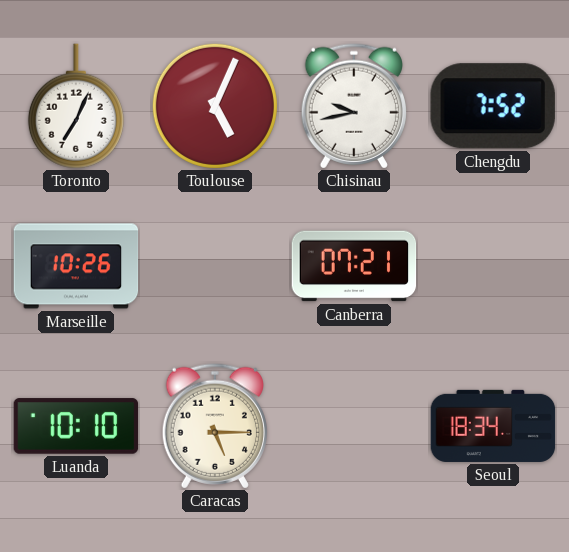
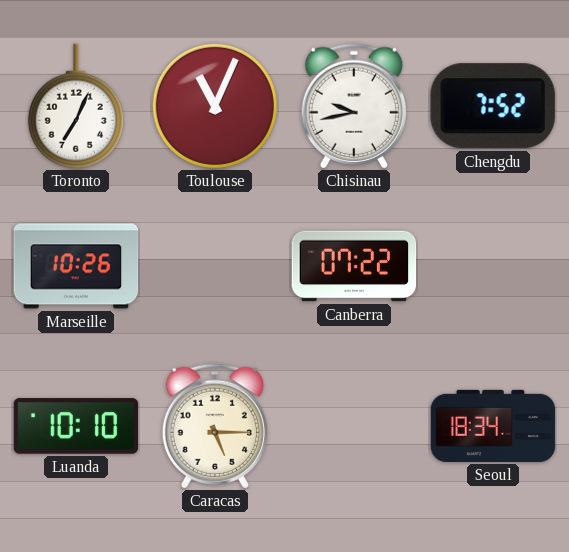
Toulouse: 5:04 -> 11:04 (215, 106)
Canberra: 07:21 -> 07:22 (354, 266)
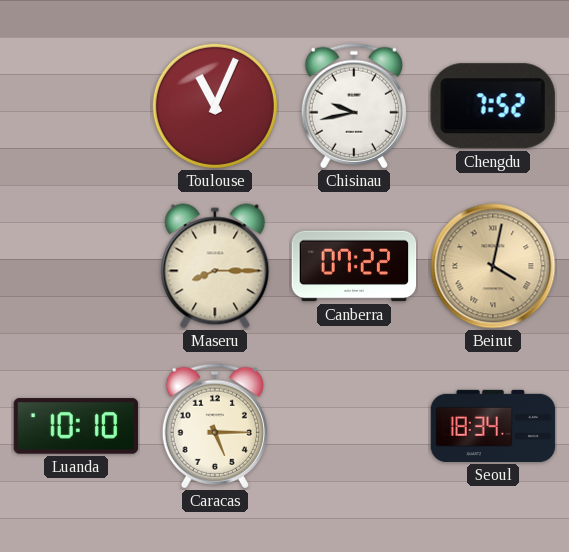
Toronto: 7:04 -> none (76, 106)
Marseille: 10:26 -> none (76, 266)
Maseru: none -> 8:15 (215, 266)
Beirut: none -> 4:02 (493, 266)
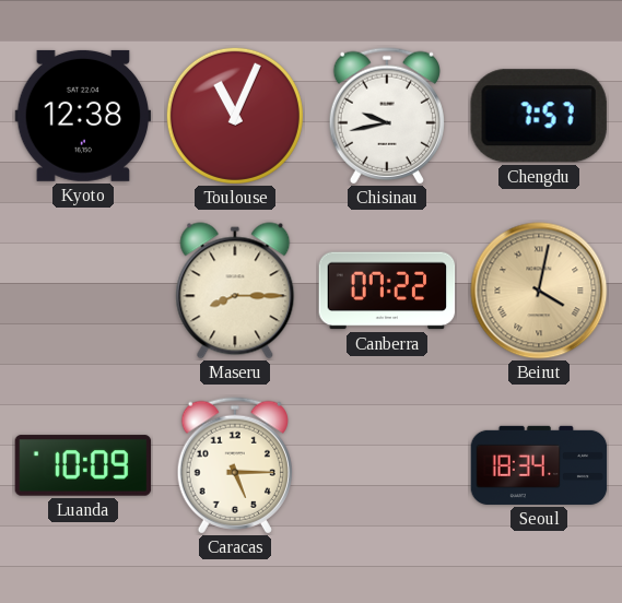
Kyoto: none -> 12:38 (83, 116)
Chengdu: 7:52 -> 7:57 (539, 116)
Luanda: 10:10 -> 10:09 (83, 465)
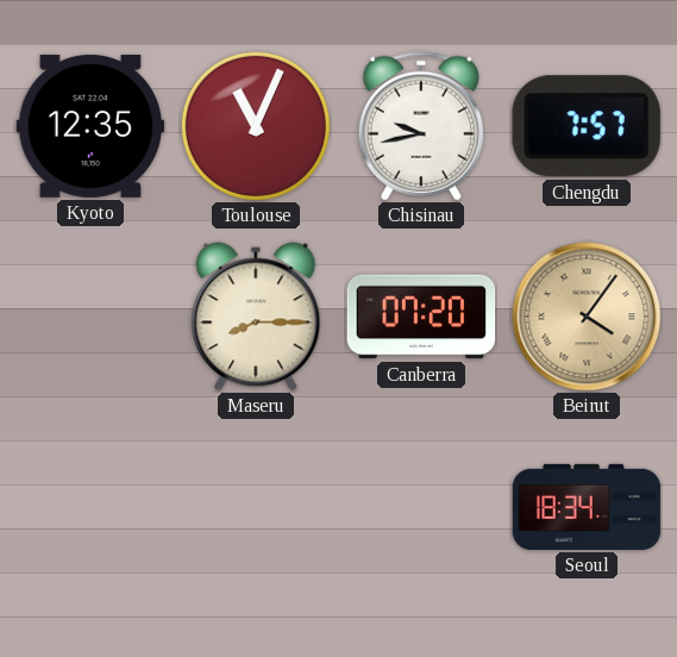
Kyoto: 12:38 -> 12:35 (90, 126)
Canberra: 07:22 -> 07:20 (421, 317)
Beirut: 4:02 -> 4:06 (587, 317)
Luanda: 10:09 -> none (83, 465)
Caracas: 5:15 -> none (235, 465)
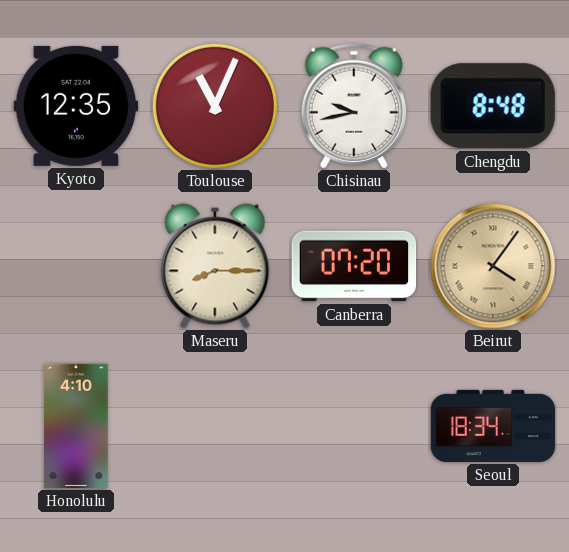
Chengdu: 7:57 -> 8:48 (493, 106)
Honolulu: none -> 4:10 (76, 426)
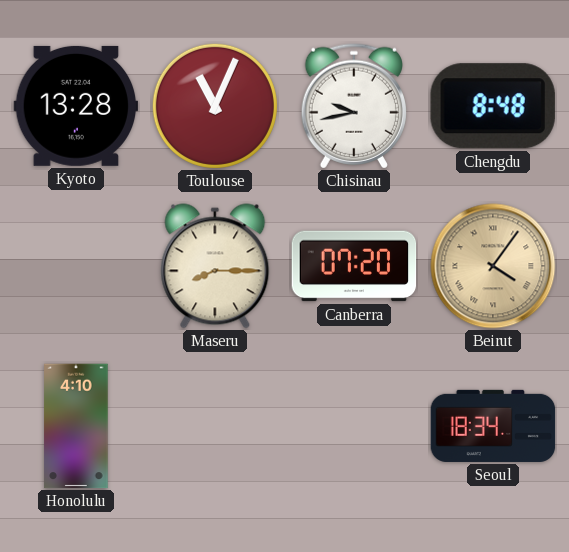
Kyoto: 12:35 -> 13:28 (76, 106)
